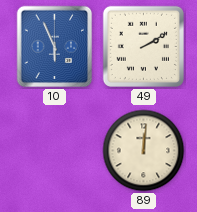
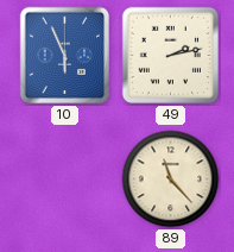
49: 2:10 -> 2:13 (170, 55)
89: 12:01 -> 11:23 (171, 179)
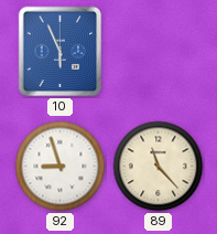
49: 2:13 -> none (170, 55)
92: none -> 8:57 (61, 167)
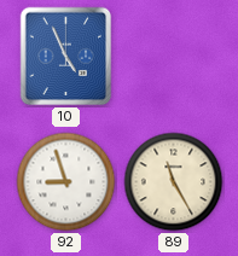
10: 5:56 -> 4:56 (66, 57)
89: 11:23 -> 11:25 (174, 182)
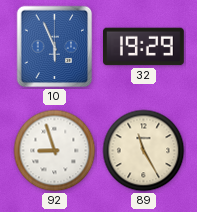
10: 4:56 -> 5:56 (55, 47)
32: none -> 19:29 (144, 47)
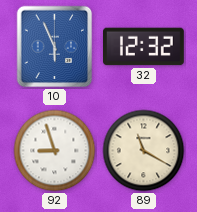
32: 19:29 -> 12:32 (144, 47)
89: 11:25 -> 11:20 (144, 151)
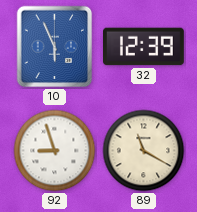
32: 12:32 -> 12:39 (144, 47)
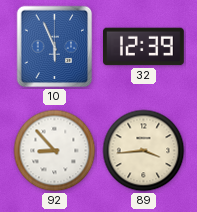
92: 8:57 -> 8:53 (55, 151)
89: 11:20 -> 3:44 (144, 151)
